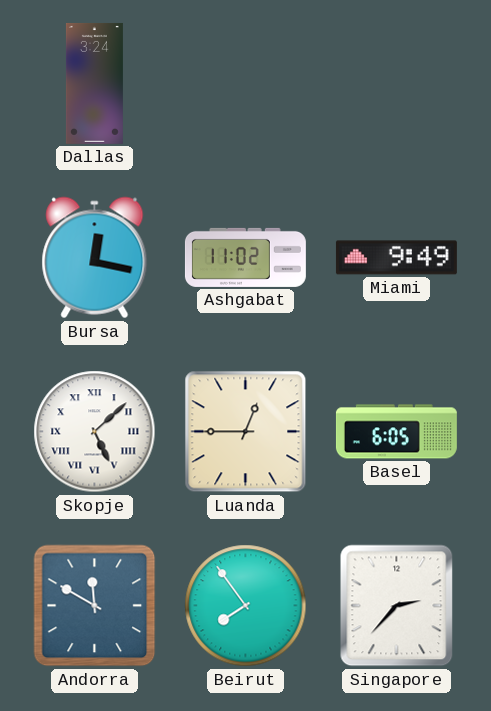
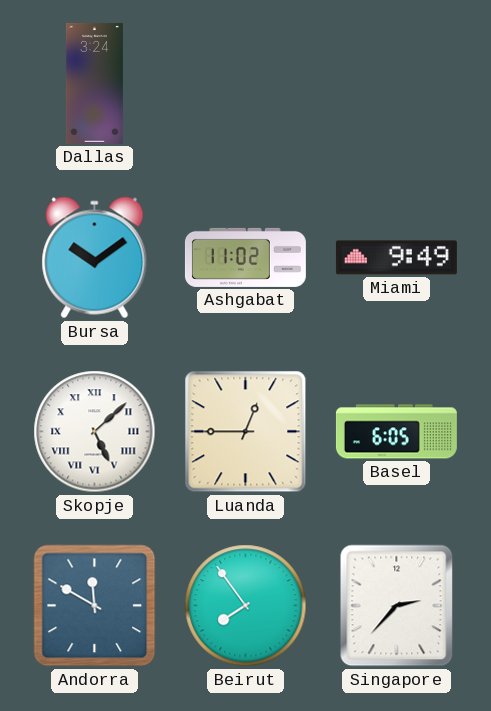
Bursa: 12:17 -> 10:09 (95, 258)
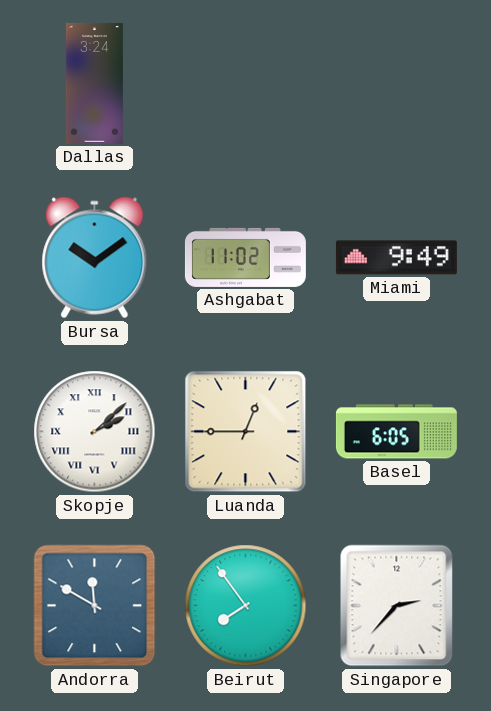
Skopje: 5:08 -> 2:08 (95, 432)
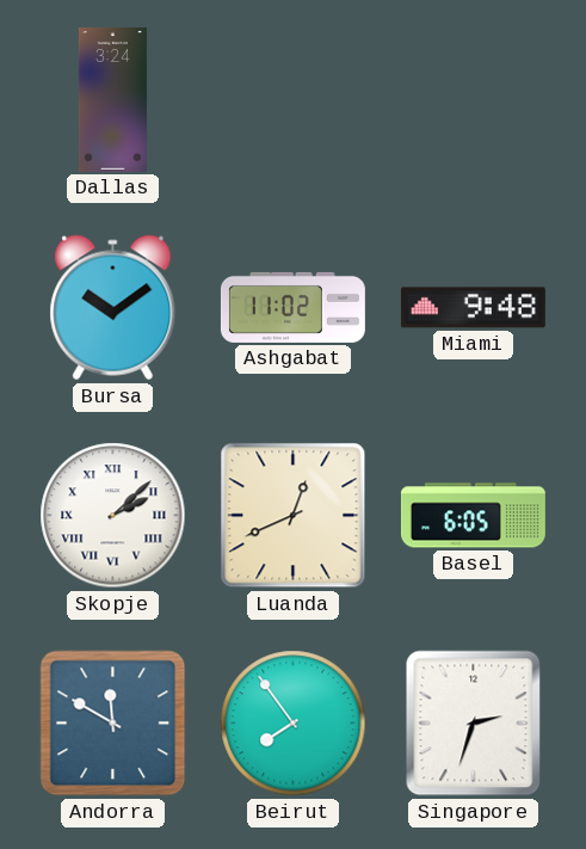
Miami: 9:49 -> 9:48 (473, 308)
Luanda: 12:45 -> 12:41 (294, 516)
Singapore: 2:37 -> 2:33 (474, 724)
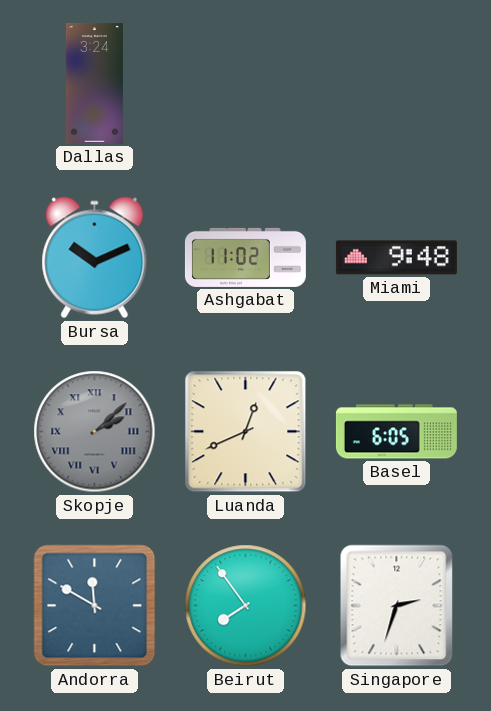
Bursa: 10:09 -> 10:11 (95, 258)
Skopje dial: white -> grey (95, 432)
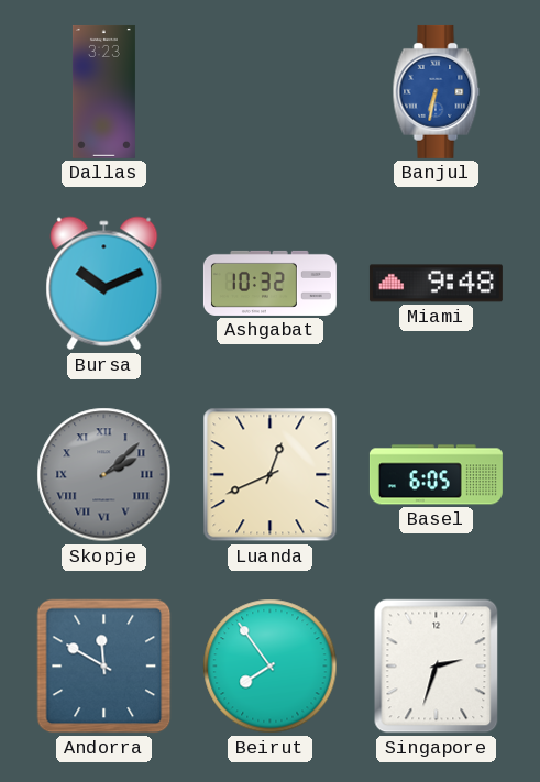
Dallas: 3:24 -> 3:23 (103, 91)
Banjul: none -> 6:32 (437, 91)
Ashgabat: 11:02 -> 10:32 (269, 283)
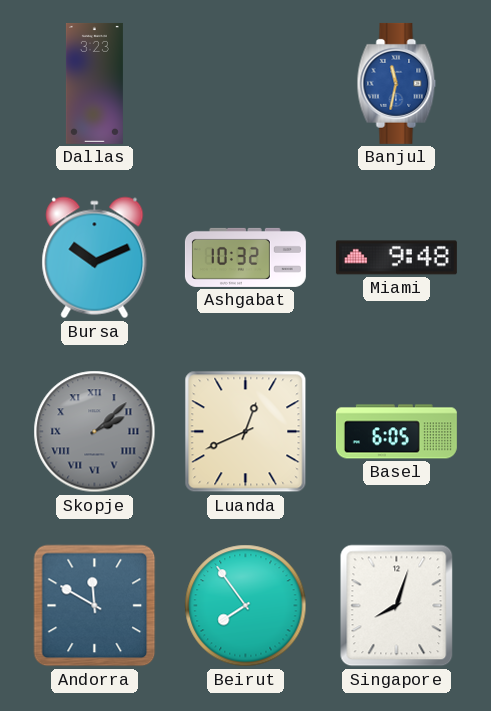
Banjul: 6:32 -> 11:32 (397, 83)
Singapore: 2:33 -> 8:03 (397, 606)
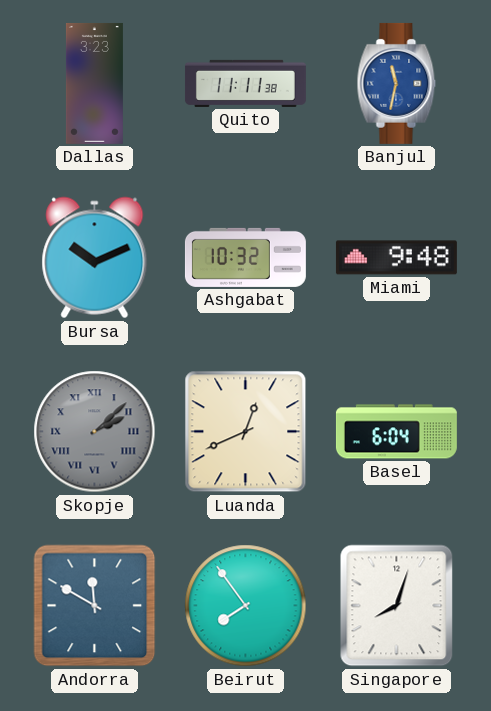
Quito: none -> 11:11 (245, 83)
Basel: 6:05 -> 6:04 (396, 432)
